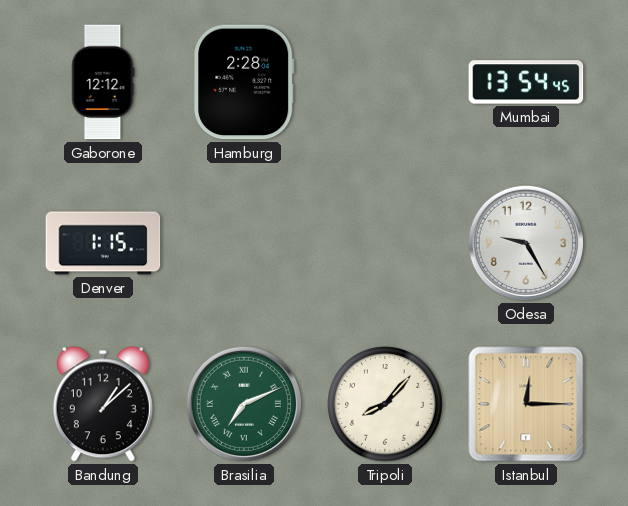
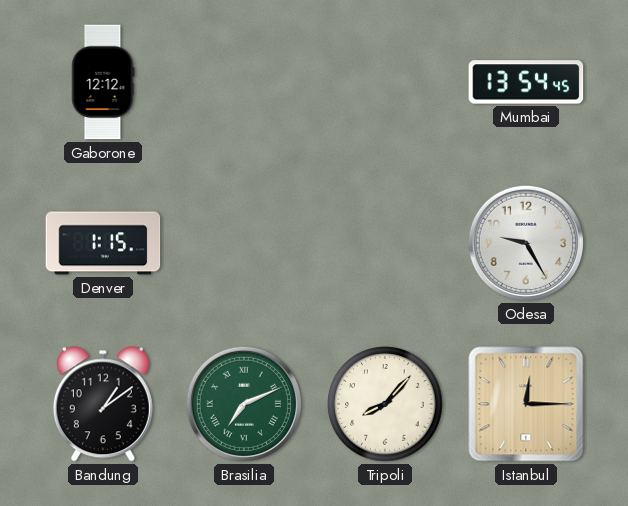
Hamburg: 2:28 -> none (244, 82)
Bandung: 1:08 -> 1:09 (103, 404)
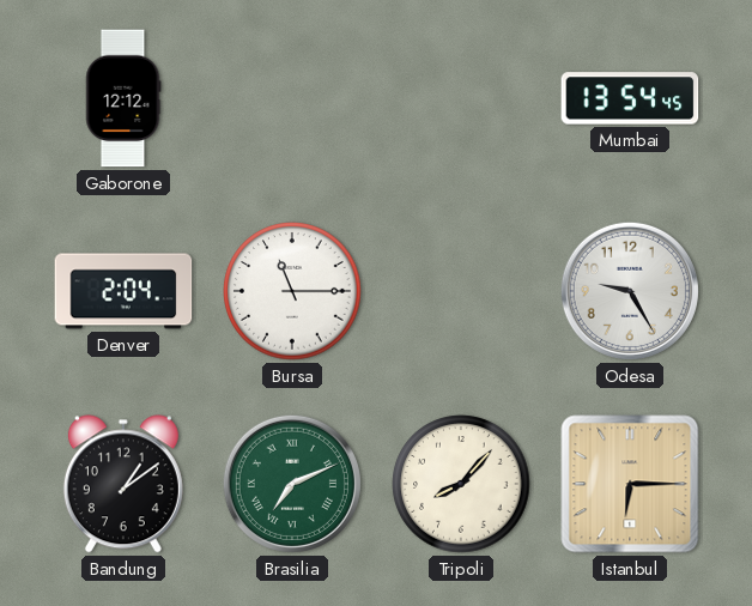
Denver: 1:15 -> 2:04 (123, 291)
Bursa: none -> 11:15 (292, 291)
Istanbul: 12:15 -> 6:15 (630, 484)
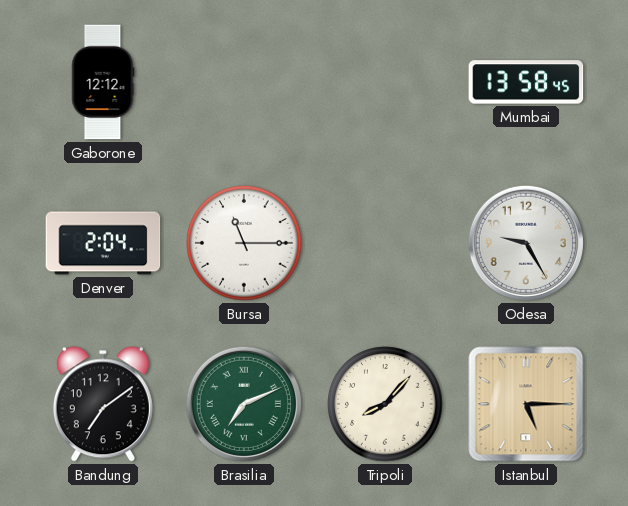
Mumbai: 13:54 -> 13:58 (526, 82)
Bandung: 1:09 -> 7:09 (103, 404)
Istanbul: 6:15 -> 5:15 (526, 404)
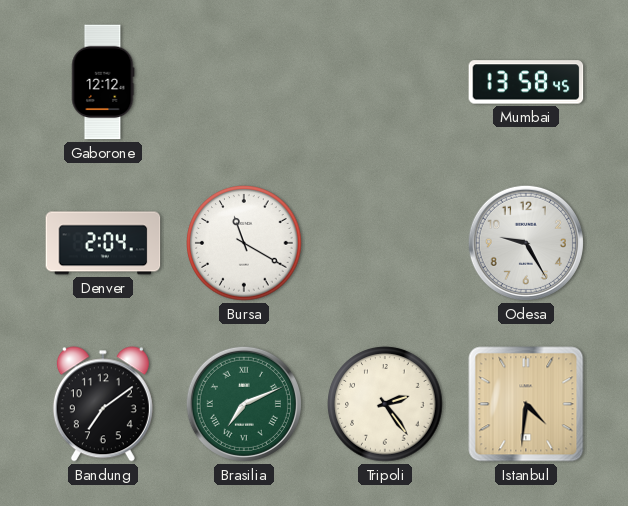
Bursa: 11:15 -> 11:20 (244, 243)
Tripoli: 8:07 -> 2:24 (385, 404)
Istanbul: 5:15 -> 4:31 (526, 404)
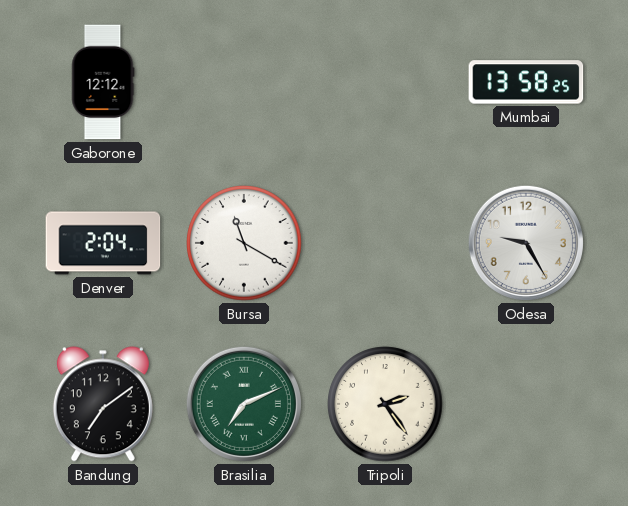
Mumbai: 13:58:45 -> 13:58:25 (526, 82)
Istanbul: 4:31 -> none (526, 404)
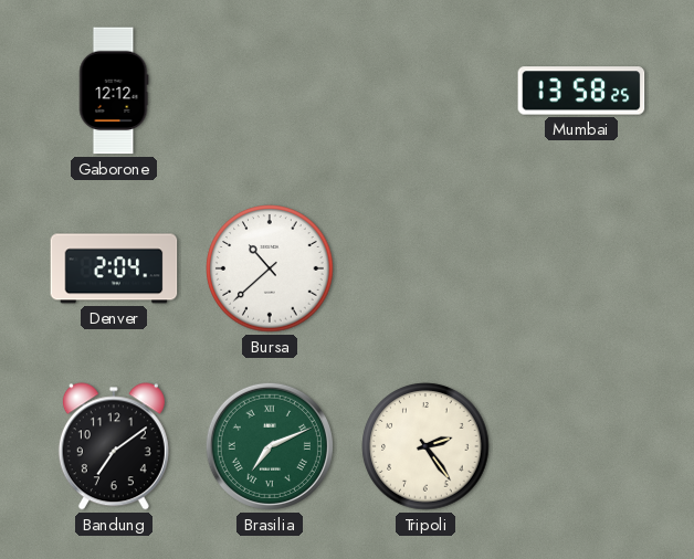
Bursa: 11:20 -> 10:38 (270, 268)
Odesa: 9:25 -> none (526, 243)
